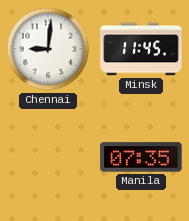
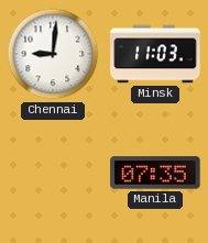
Minsk: 11:45 -> 11:03 (155, 54)
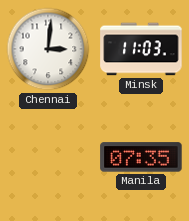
Chennai: 9:01 -> 3:01 (48, 49)
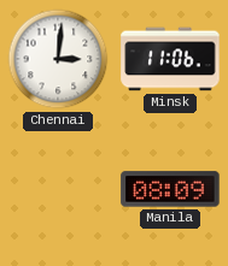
Minsk: 11:03 -> 11:06 (170, 59)
Manila: 07:35 -> 08:09 (170, 189)
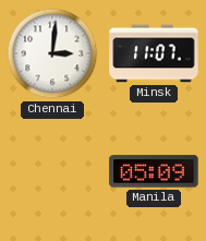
Minsk: 11:06 -> 11:07 (154, 53)
Manila: 08:09 -> 05:09 (154, 171)
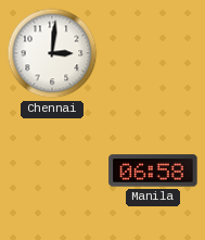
Minsk: 11:07 -> none (154, 53)
Manila: 05:09 -> 06:58 (153, 170)
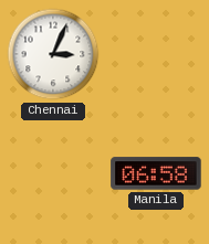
Chennai: 3:01 -> 3:04 (53, 54)
